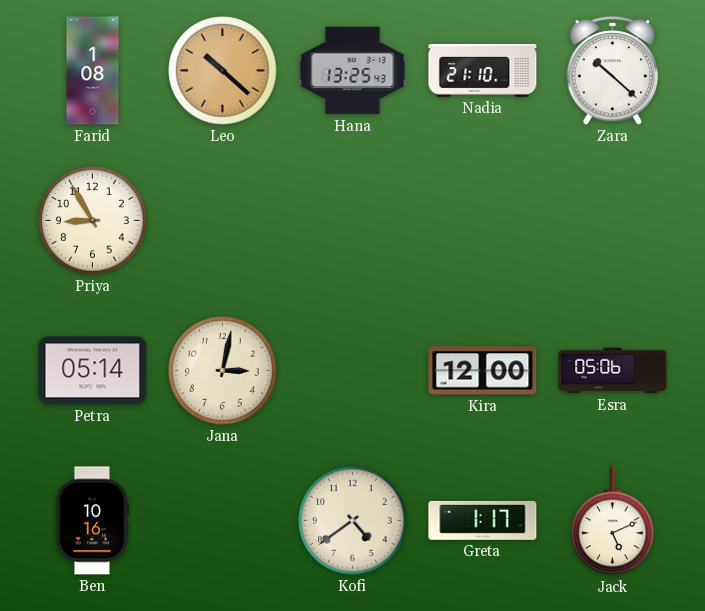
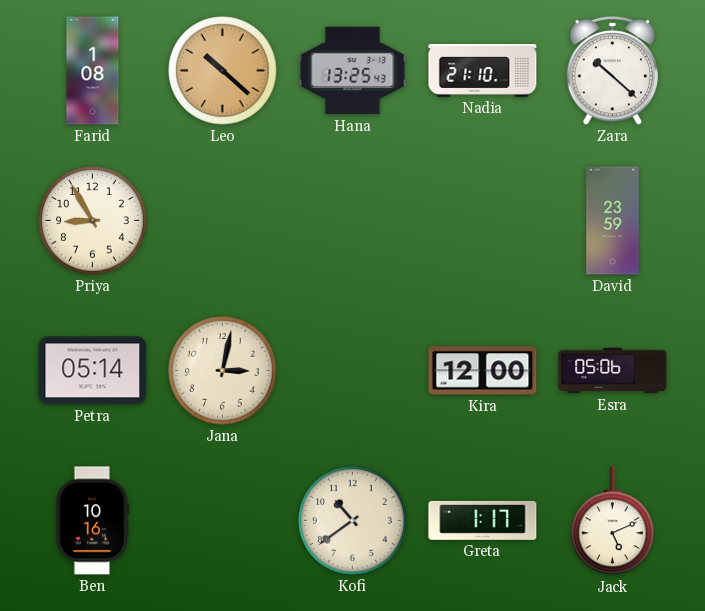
David: none -> 23:59 (613, 221)
Kofi: 4:39 -> 10:39 (353, 521)
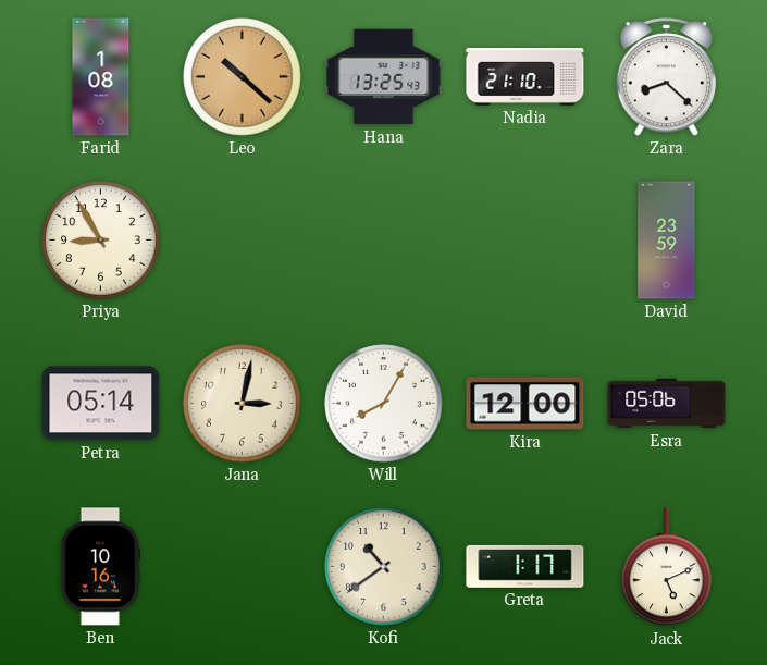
Zara: 10:22 -> 8:22 (667, 77)
Will: none -> 8:05 (384, 404)
